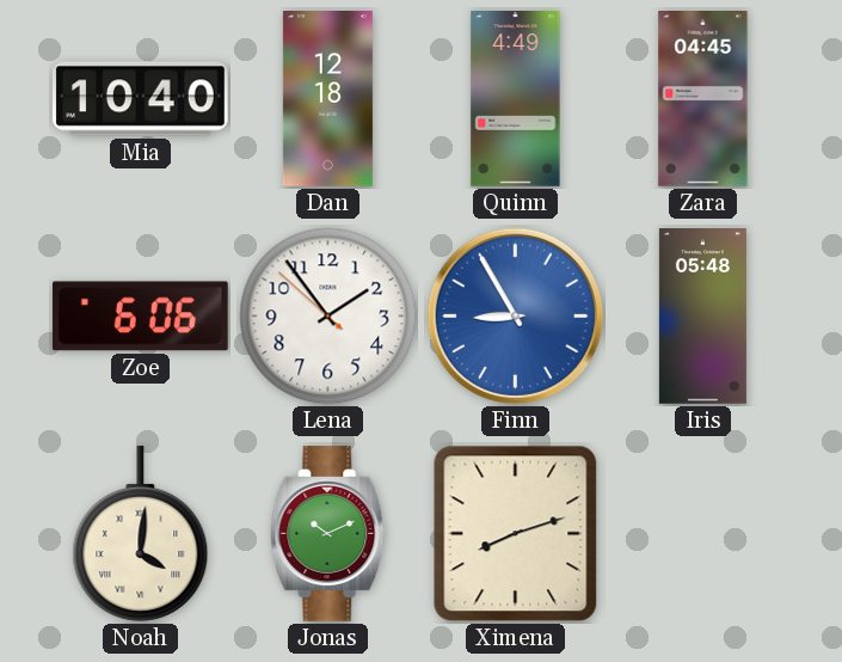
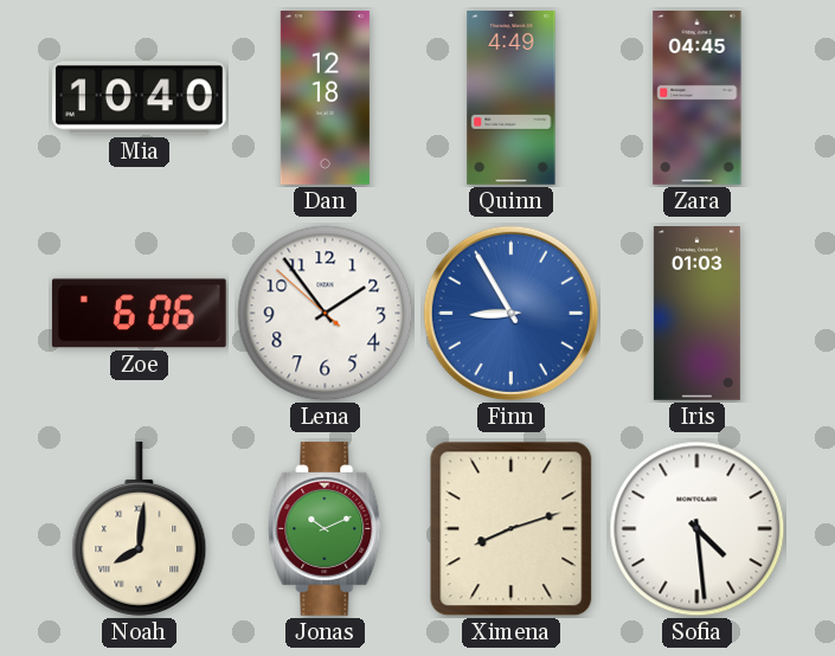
Iris: 05:48 -> 01:03 (696, 314)
Noah: 4:01 -> 8:01 (140, 528)
Sofia: none -> 4:29 (698, 529)
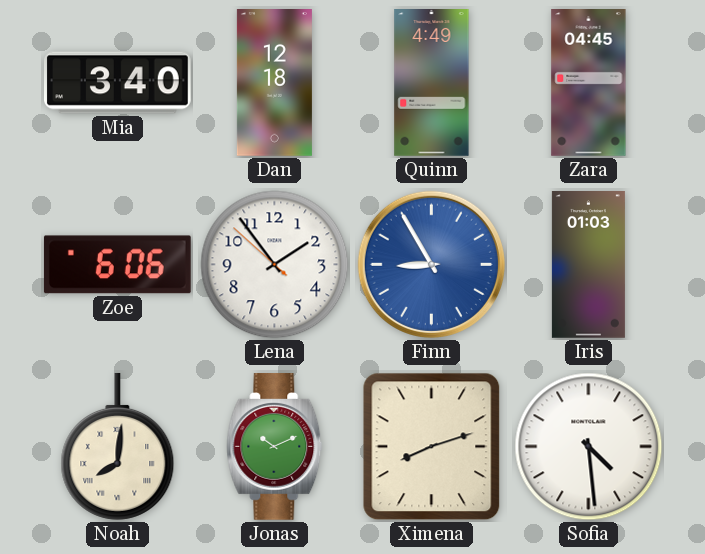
Mia: 10:40 -> 3:40 (118, 83)
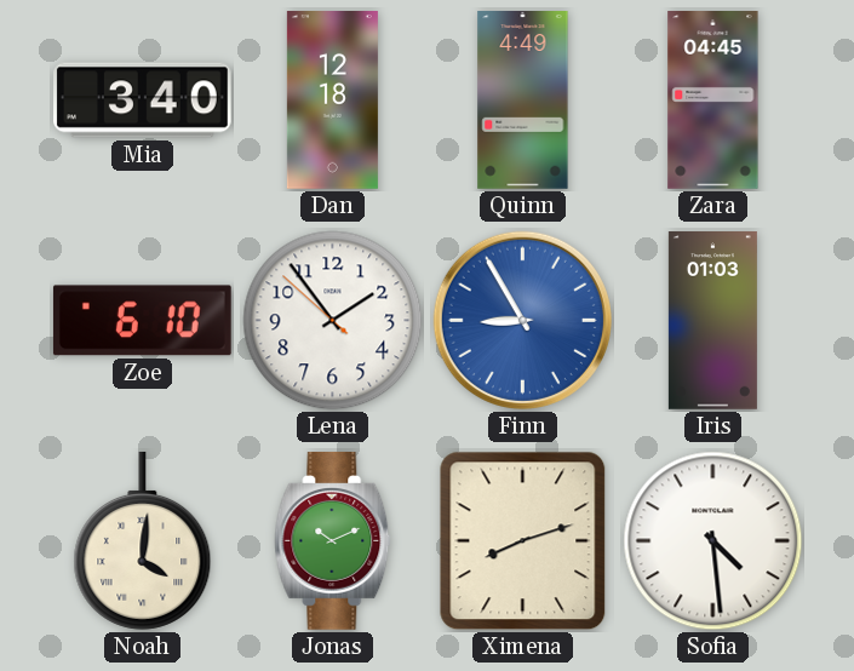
Zoe: 6:06 -> 6:10 (142, 321)
Noah: 8:01 -> 4:01 (143, 540)
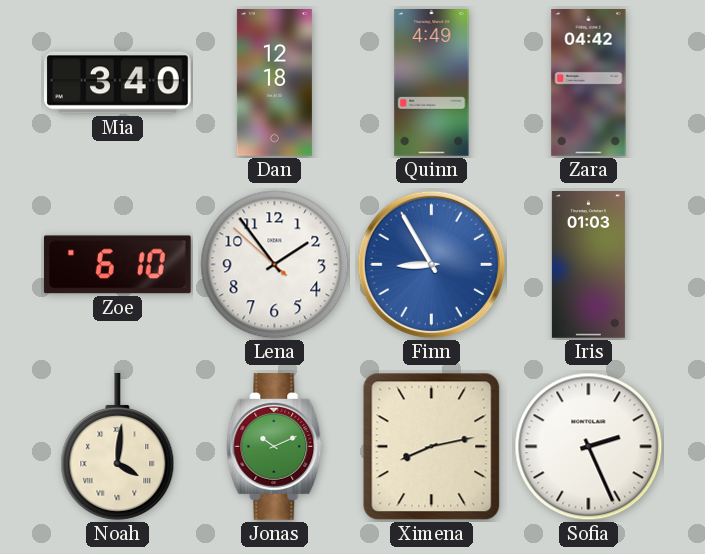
Zara: 04:45 -> 04:42 (589, 83)
Ximena: 8:12 -> 8:13 (432, 447)
Sofia: 4:29 -> 2:26 (589, 447)
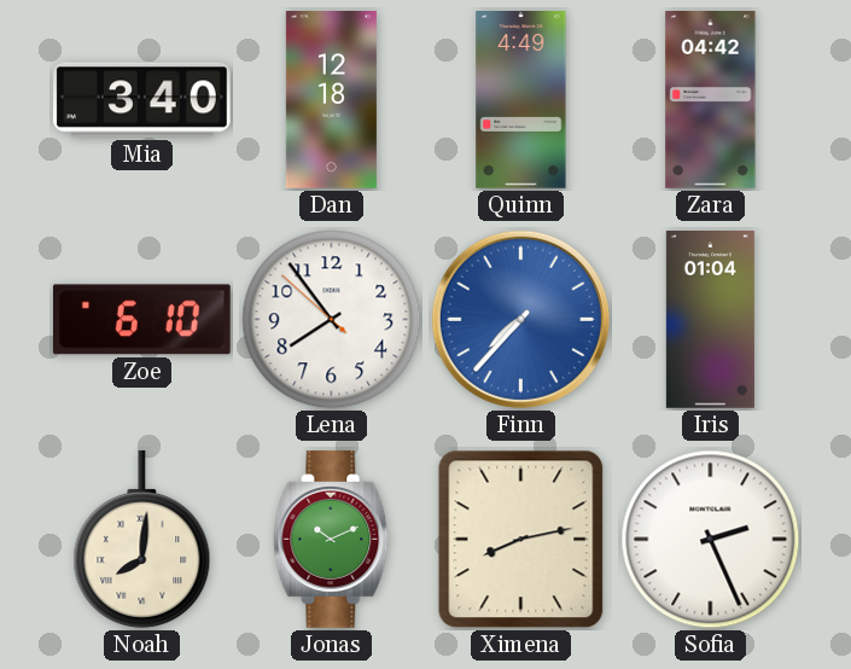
Lena: 1:53 -> 7:53 (332, 320)
Finn: 8:55 -> 7:37 (520, 319)
Iris: 01:03 -> 01:04 (710, 320)
Noah: 4:01 -> 8:01 (142, 539)
